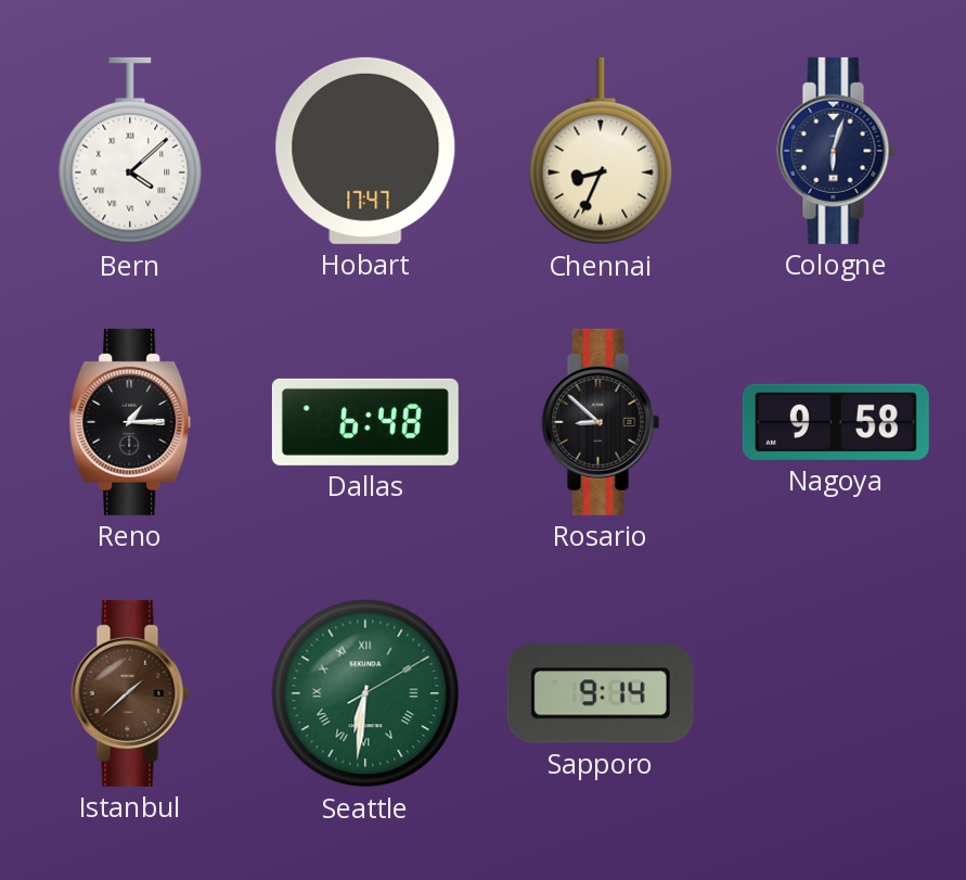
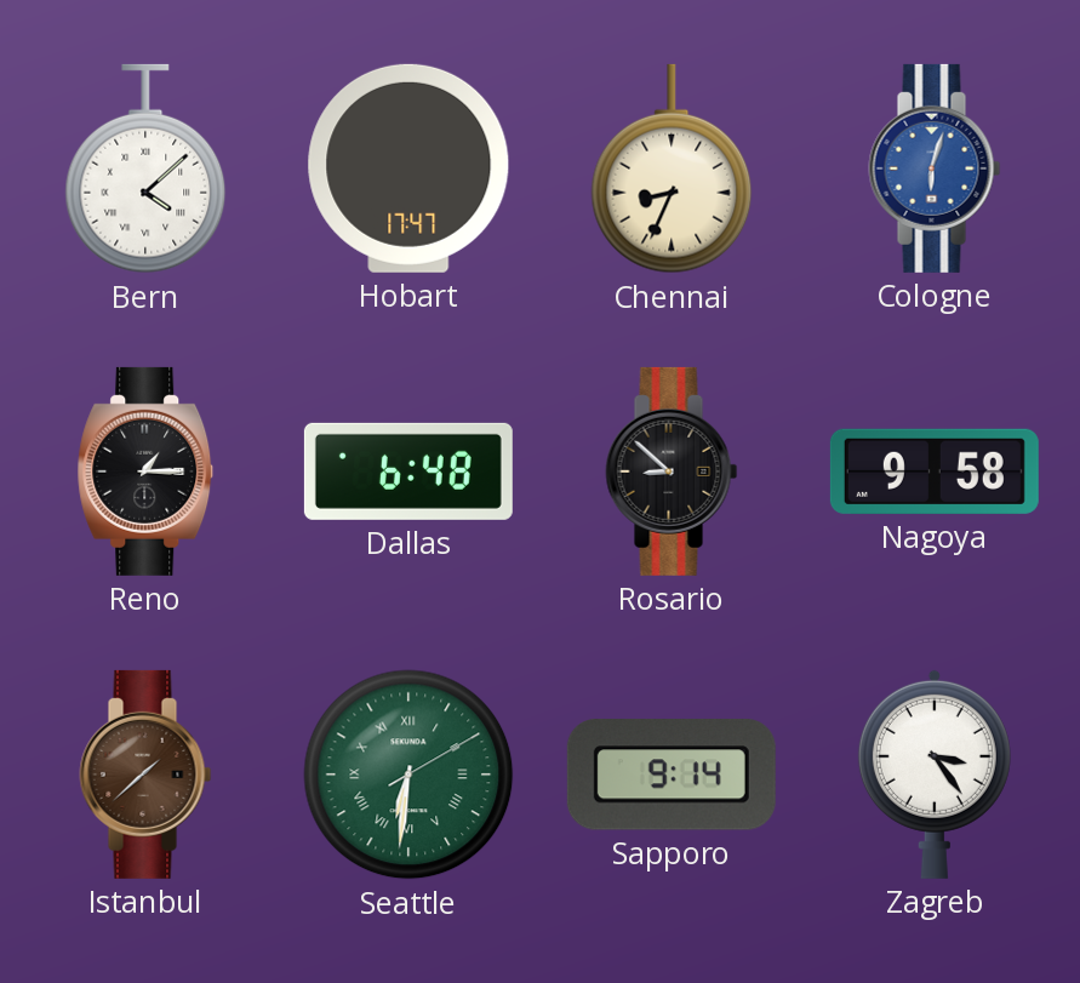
Cologne dial: navy -> blue (935, 168)
Zagreb: none -> 3:24 (935, 775)
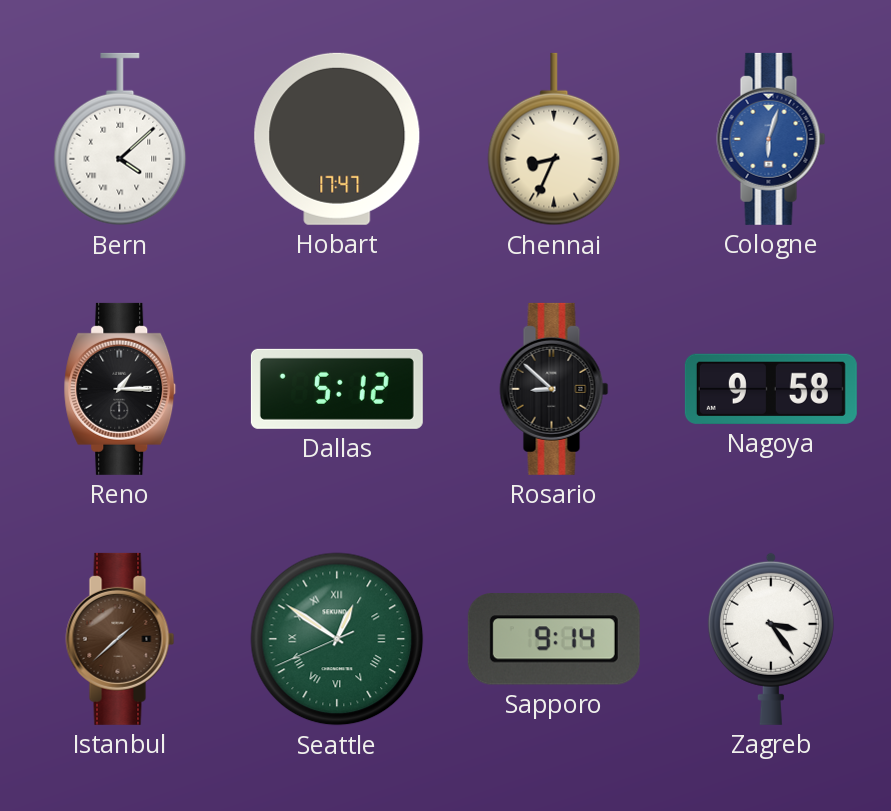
Dallas: 6:48 -> 5:12 (337, 389)
Seattle: 6:31 -> 12:50 (337, 639)
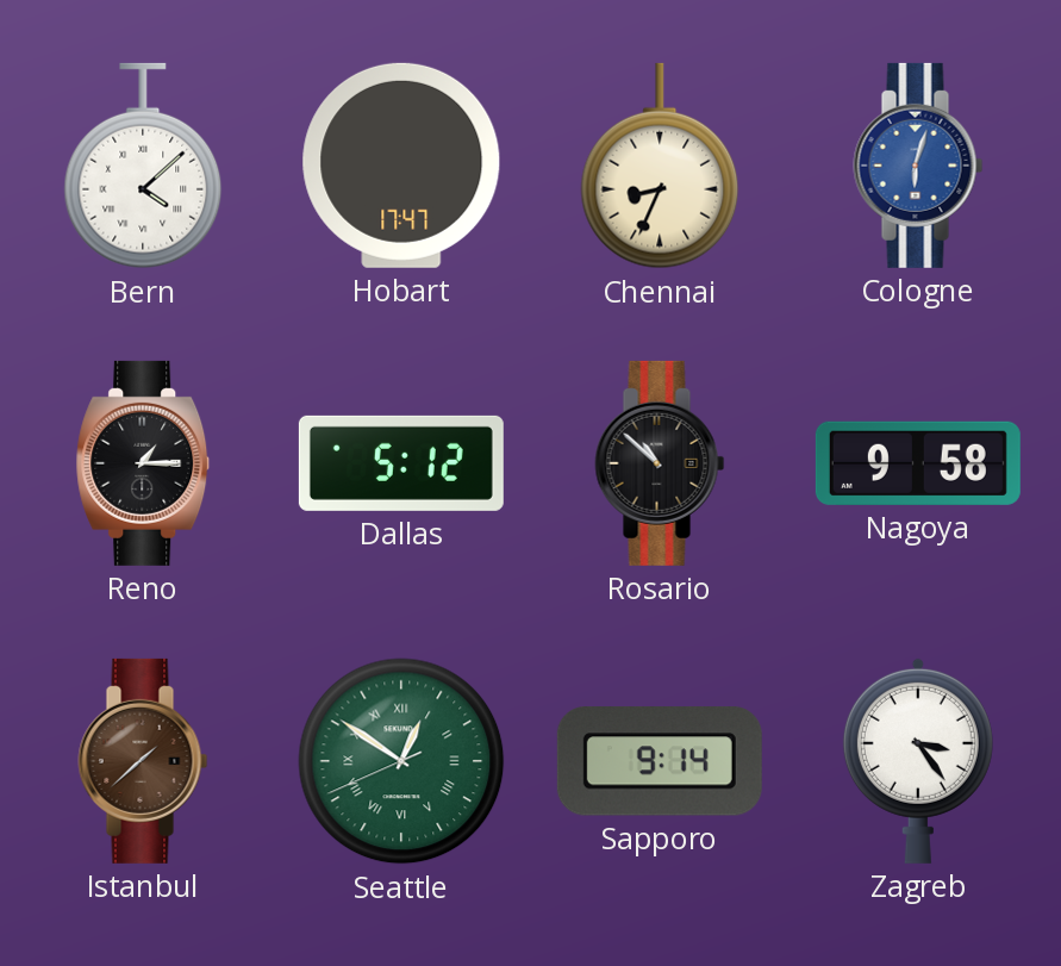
Rosario: 8:52 -> 10:52 (660, 463)
